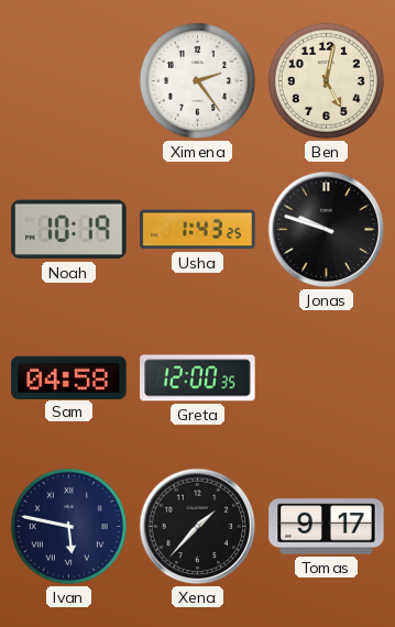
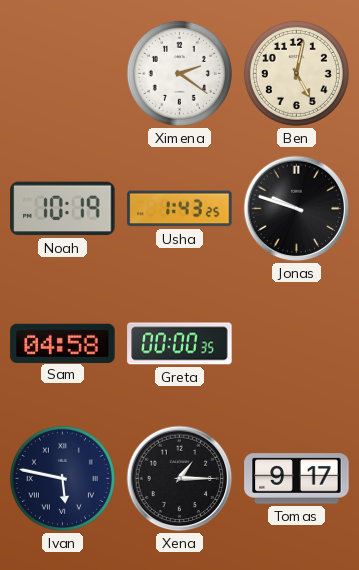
Ximena: 2:24 -> 2:21 (179, 73)
Greta: 12:00 -> 00:00 (180, 344)
Xena: 1:37 -> 1:15 (180, 479)
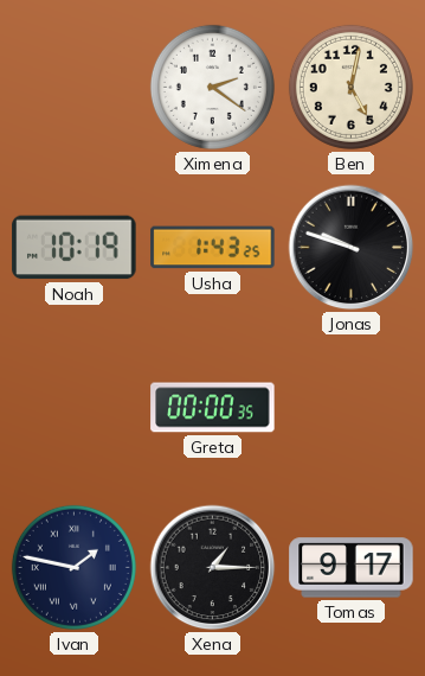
Sam: 04:58 -> none (63, 343)
Ivan: 5:47 -> 1:47 (73, 567)
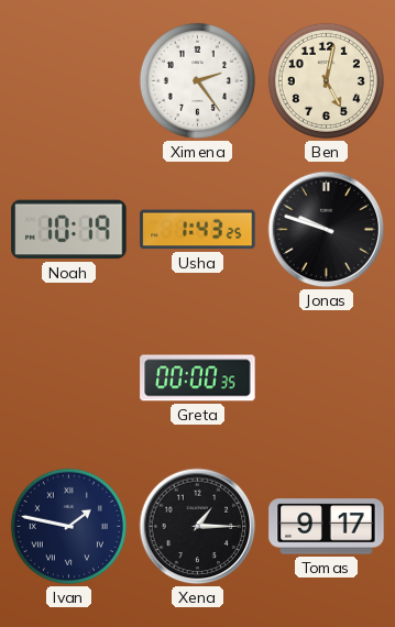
Ximena: 2:21 -> 2:24 (197, 80)
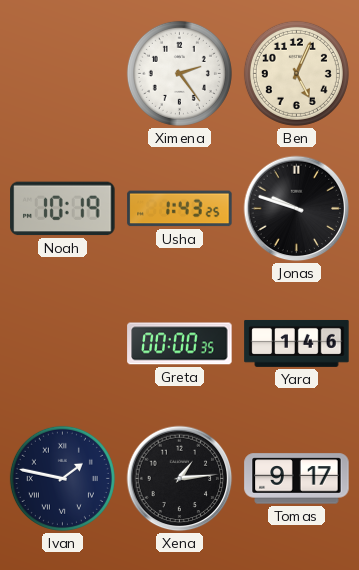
Ben: 5:02 -> 5:04 (296, 73)
Yara: none -> 1:46 (297, 343)
Xena: 1:15 -> 1:14 (180, 479)
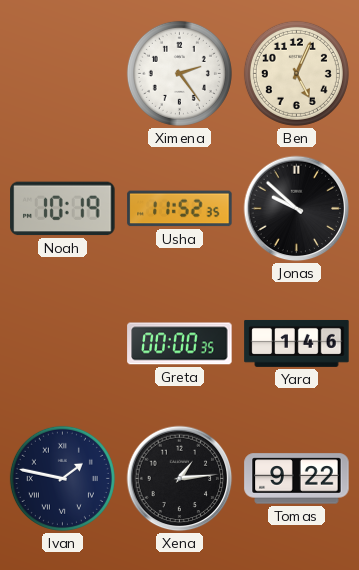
Usha: 1:43 -> 11:52 (180, 209)
Jonas: 9:48 -> 9:52 (297, 209)
Tomas: 9:17 -> 9:22 (297, 479)
